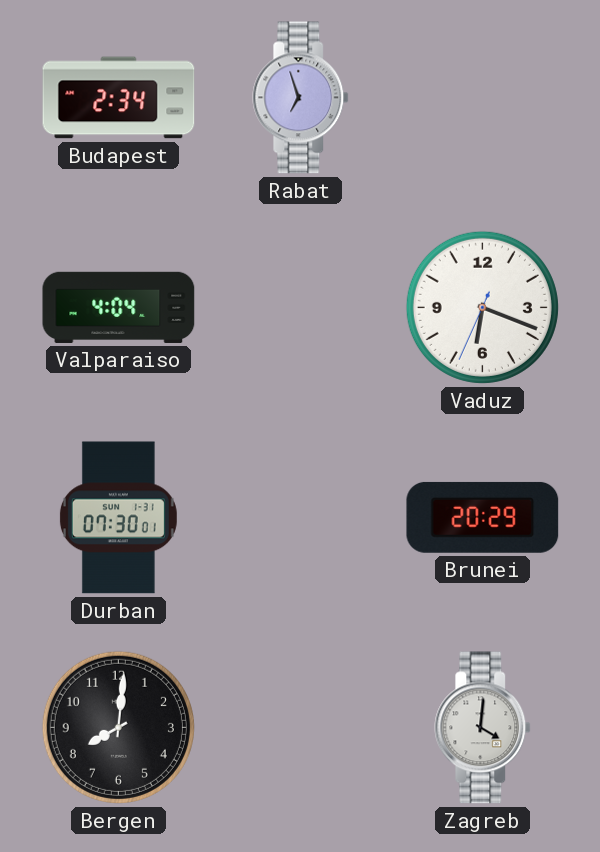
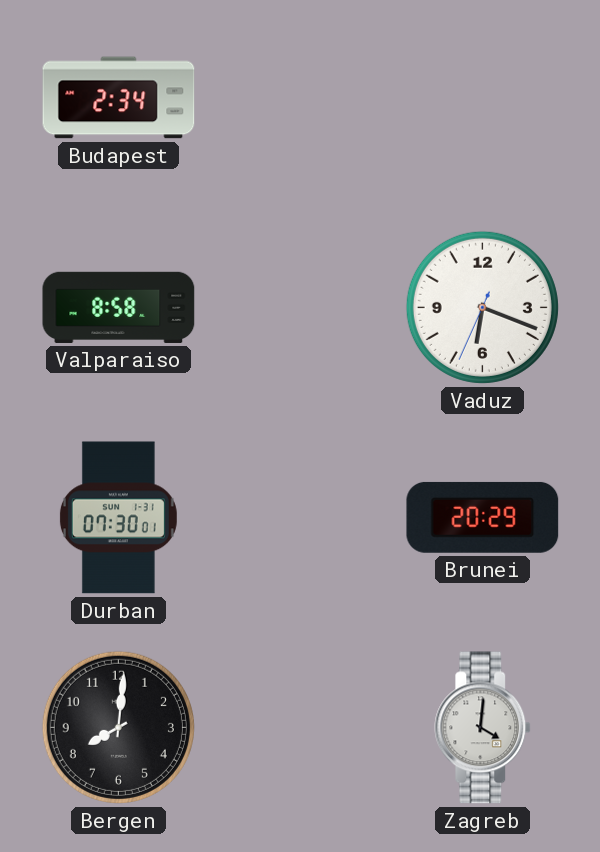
Rabat: 6:57 -> none (301, 98)
Valparaiso: 4:04 -> 8:58 (119, 307)
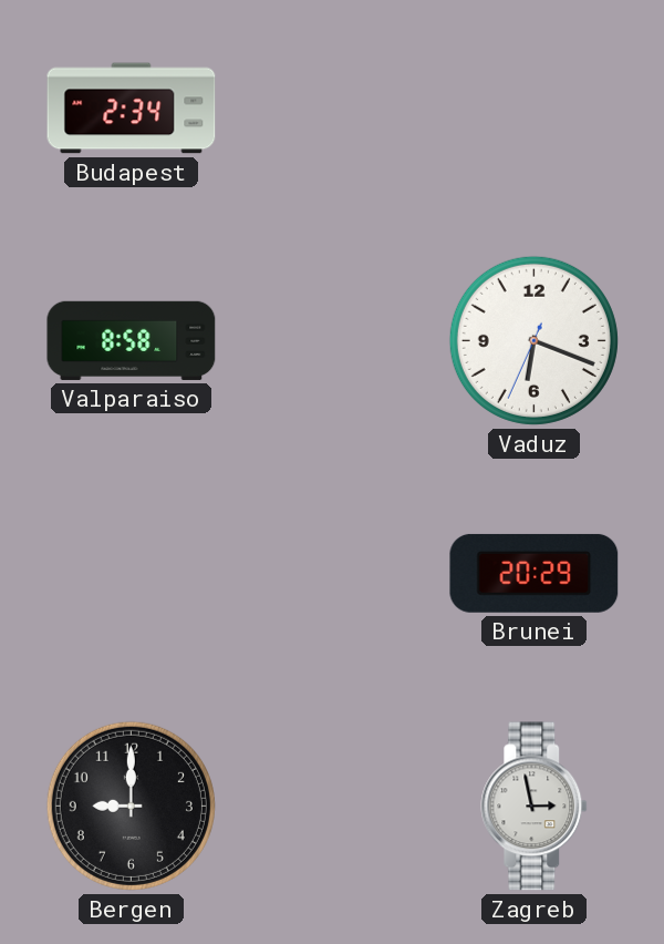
Durban: 07:30 -> none (118, 518)
Bergen: 8:01 -> 9:00 (131, 806)
Zagreb: 4:01 -> 2:58 (535, 807)
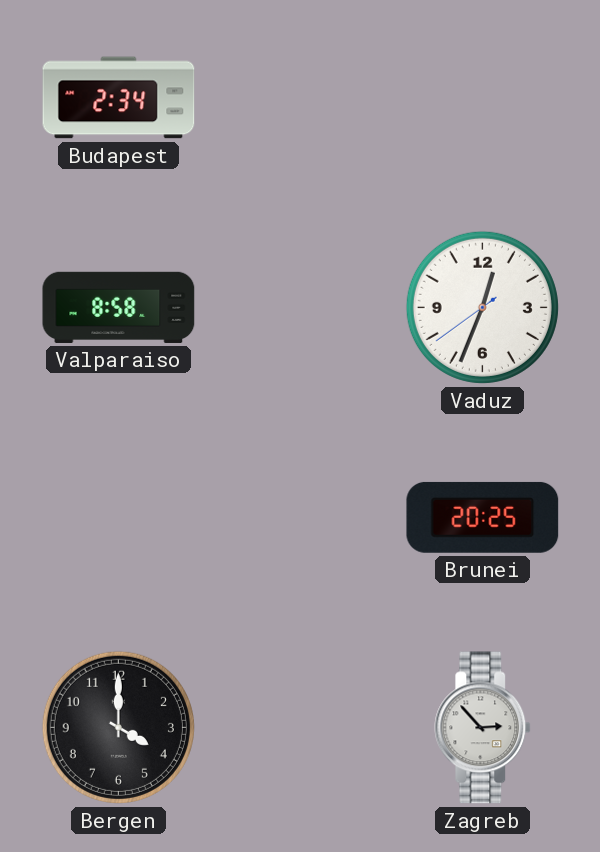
Vaduz: 6:18 -> 12:33 (482, 307)
Brunei: 20:29 -> 20:25 (483, 517)
Bergen: 9:00 -> 4:00 (118, 727)
Zagreb: 2:58 -> 2:53 (483, 728)
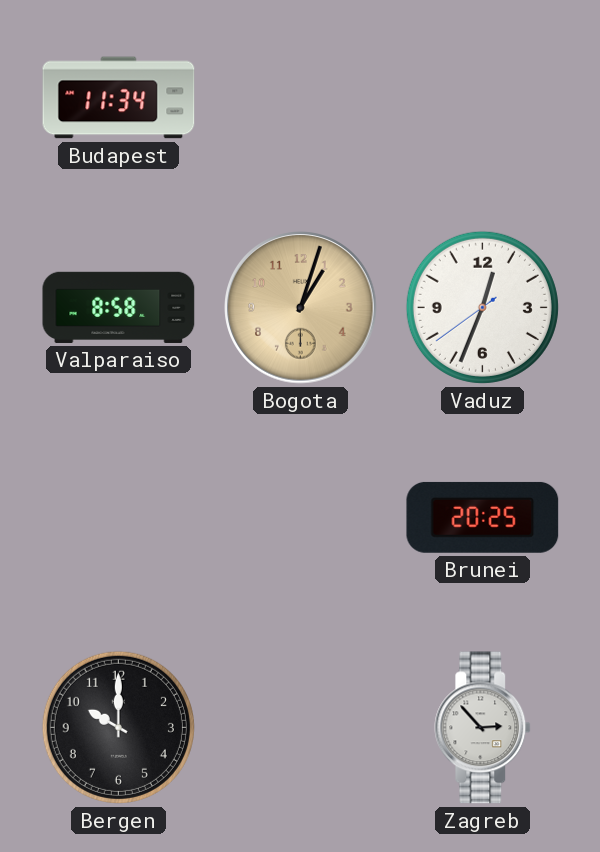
Budapest: 2:34 -> 11:34 (119, 98)
Bogota: none -> 1:03 (301, 308)
Bergen: 4:00 -> 10:00 (118, 727)
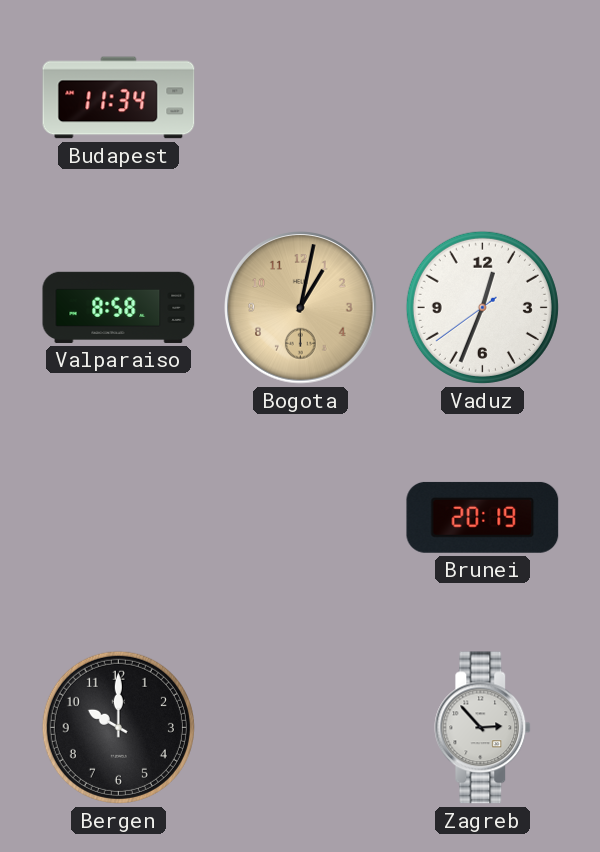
Bogota: 1:03 -> 1:02 (301, 308)
Brunei: 20:25 -> 20:19 (483, 517)
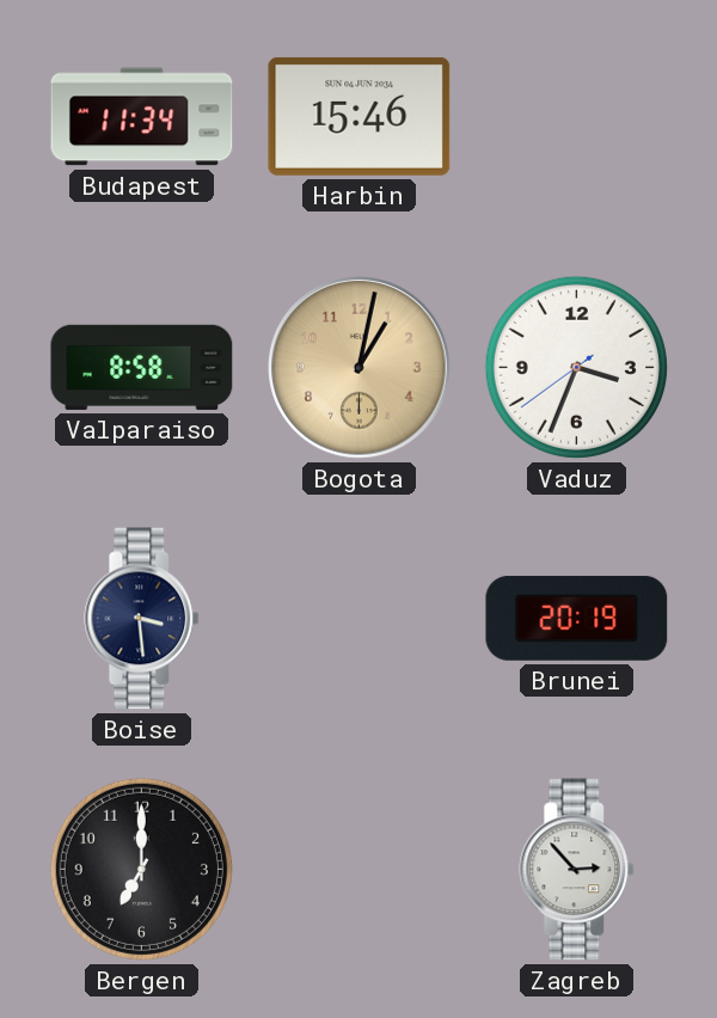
Harbin: none -> 15:46 (360, 116)
Vaduz: 12:33 -> 3:33 (576, 367)
Boise: none -> 3:29 (142, 619)
Bergen: 10:00 -> 7:00 (141, 869)
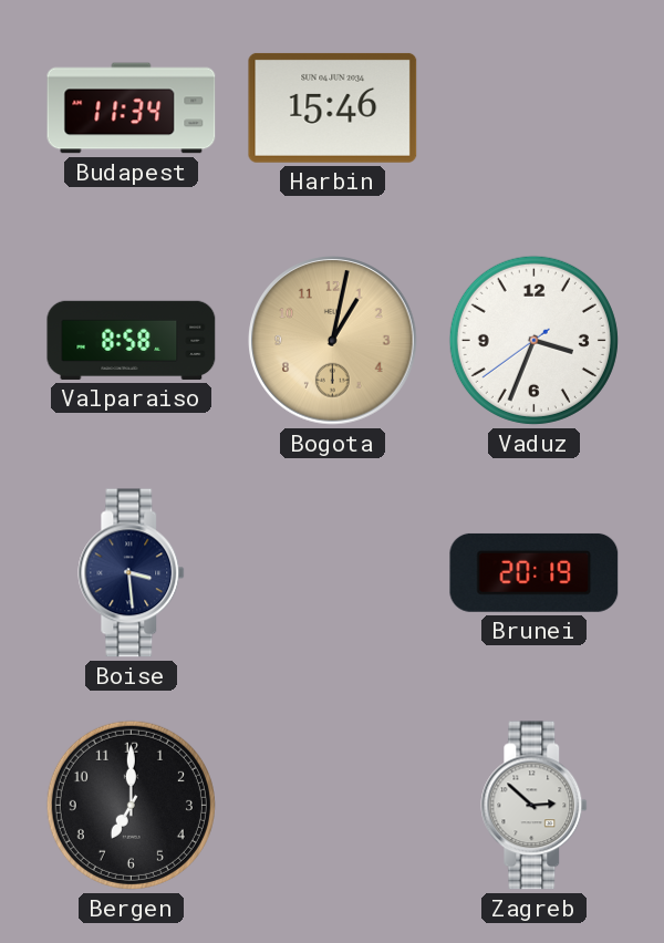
Zagreb: 2:53 -> 2:52 (535, 806)
